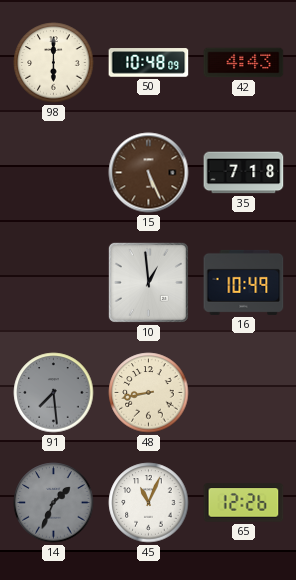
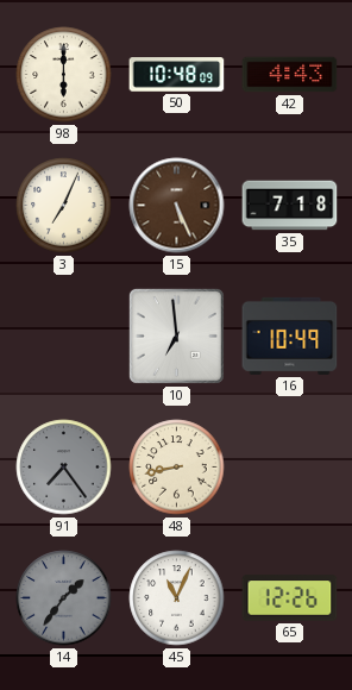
3: none -> 7:04 (64, 206)
10: 12:59 -> 6:59 (176, 335)
91: 7:29 -> 7:24 (64, 468)
14: 1:34 -> 1:36 (64, 598)
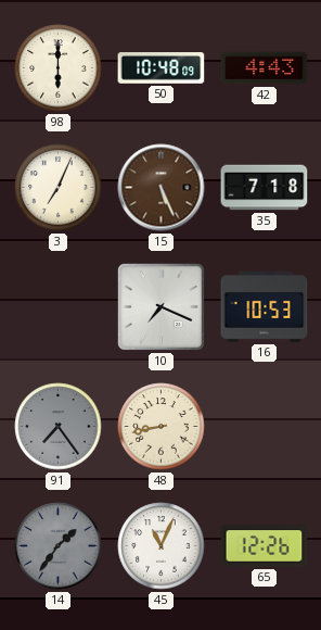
10: 6:59 -> 7:19 (160, 306)
16: 10:49 -> 10:53 (265, 306)
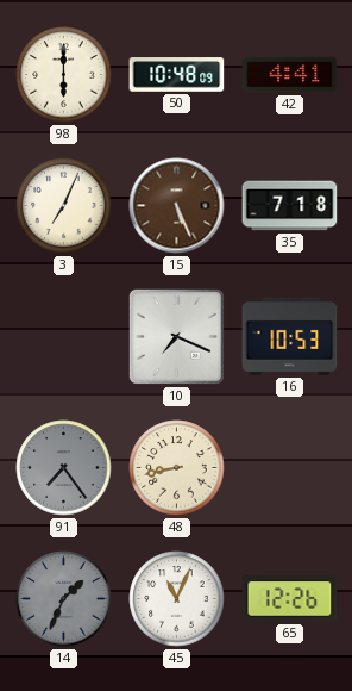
42: 4:43 -> 4:41 (290, 75)
14: 1:36 -> 1:34 (64, 599)
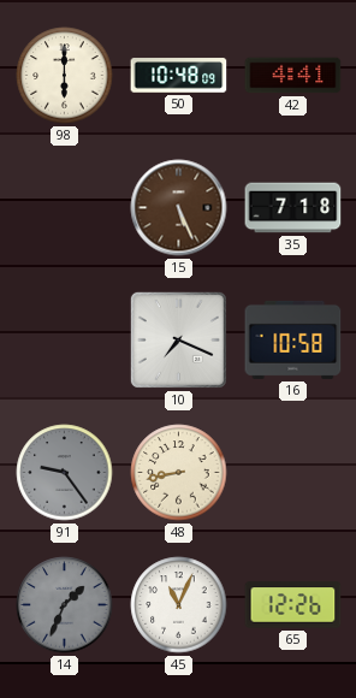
3: 7:04 -> none (64, 206)
16: 10:53 -> 10:58 (293, 339)
91: 7:24 -> 9:24 (65, 473)
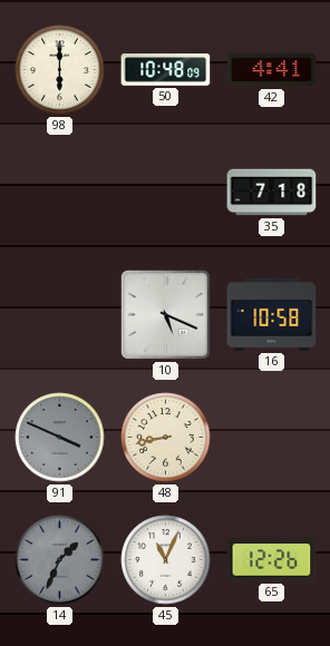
15: 5:26 -> none (179, 208)
10: 7:19 -> 5:19 (165, 314)
91: 9:24 -> 3:49 (60, 438)
